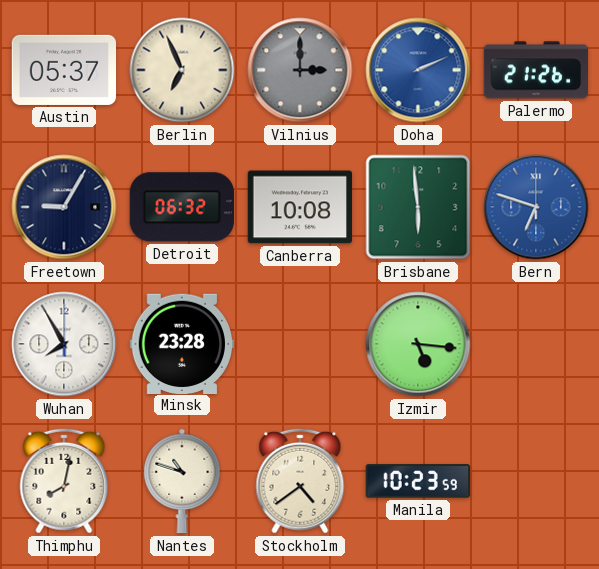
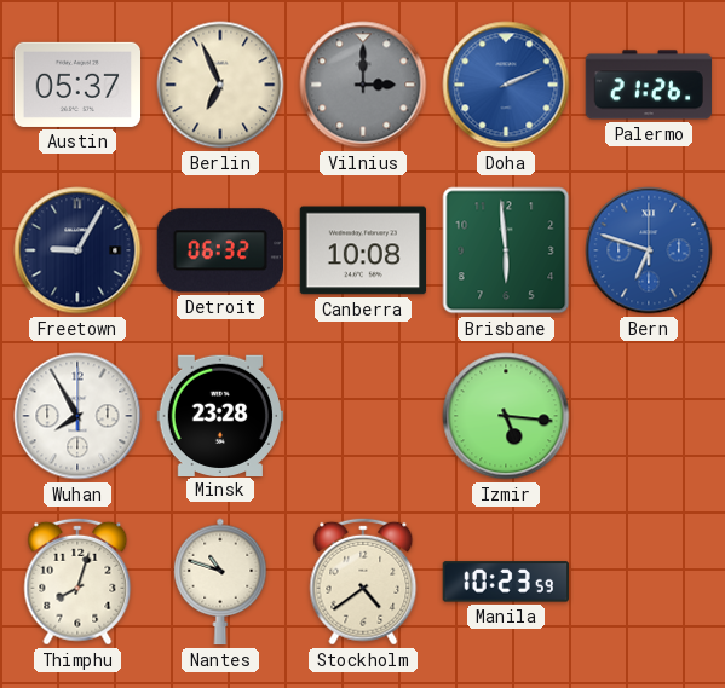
Thimphu: 8:02 -> 8:03 (77, 582)
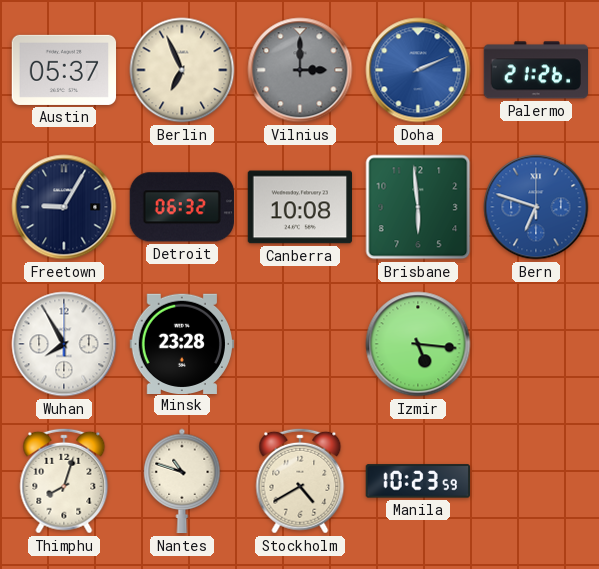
Stockholm: 4:39 -> 4:40 (300, 481)
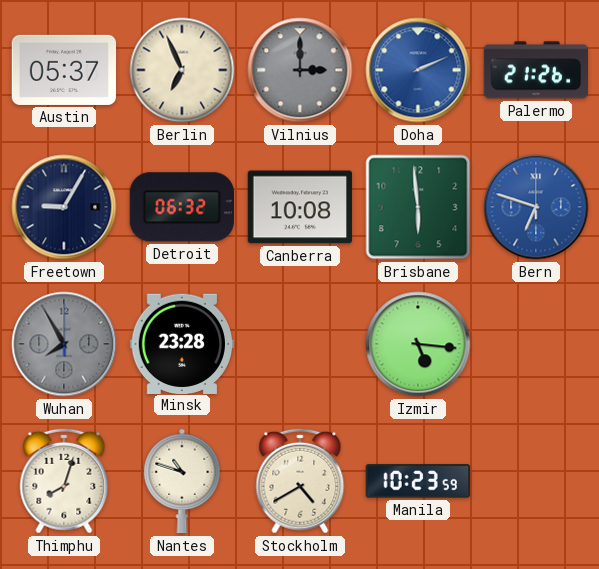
Wuhan dial: white -> grey (64, 344)
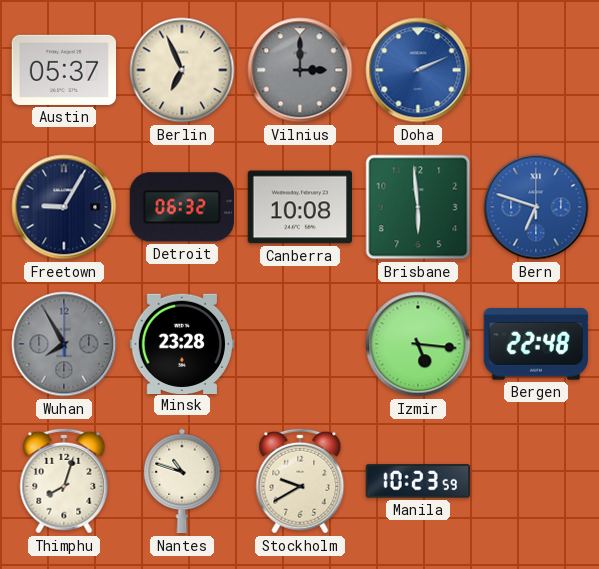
Palermo: 21:26 -> none (535, 70)
Bergen: none -> 22:48 (536, 344)
Stockholm: 4:40 -> 9:40 (300, 481)
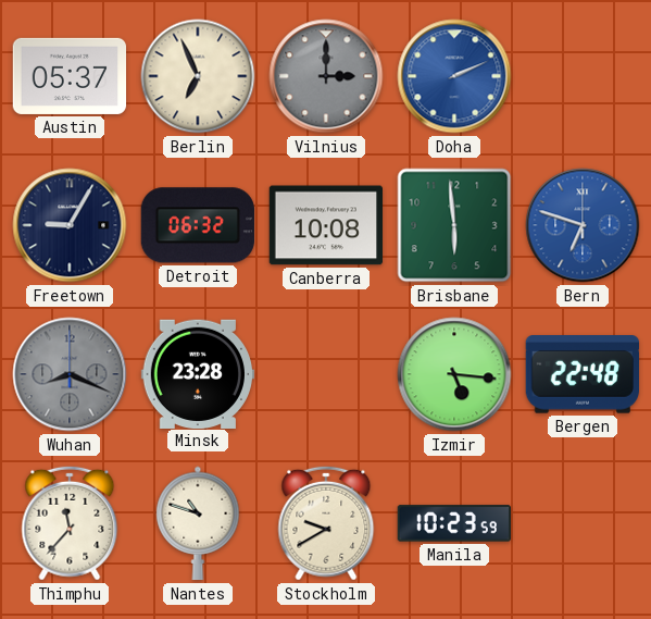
Wuhan: 7:55 -> 8:19 (70, 374)
Thimphu: 8:03 -> 11:37 (70, 523)
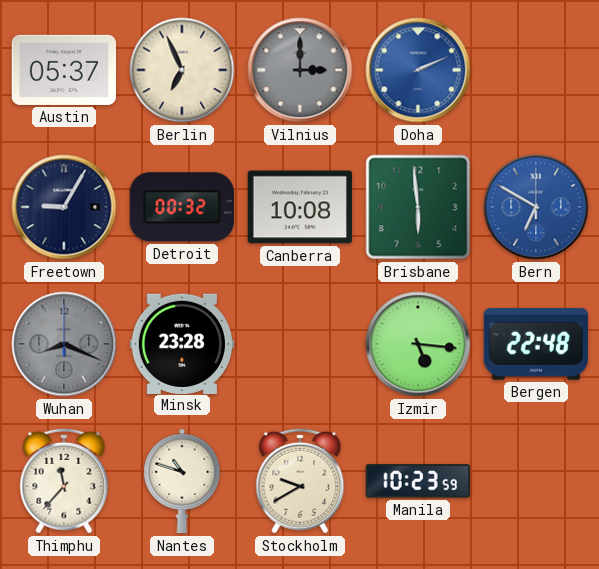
Detroit: 06:32 -> 00:32 (182, 207)
Bern: 6:48 -> 6:50 (536, 207)
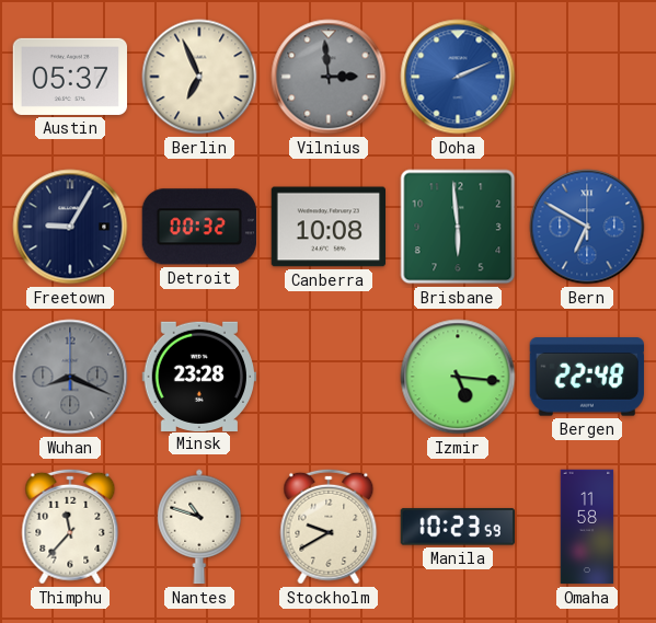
Vilnius: 3:00 -> 2:59 (329, 77)
Omaha: none -> 11:58 (587, 527)
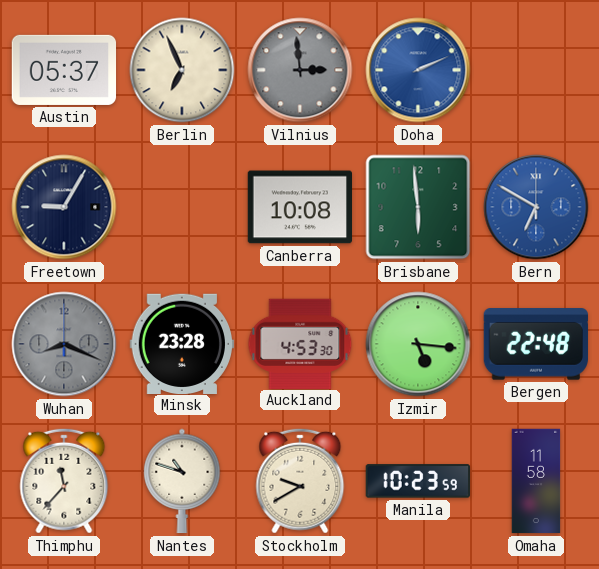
Detroit: 00:32 -> none (199, 227)
Auckland: none -> 4:53 (300, 343)
